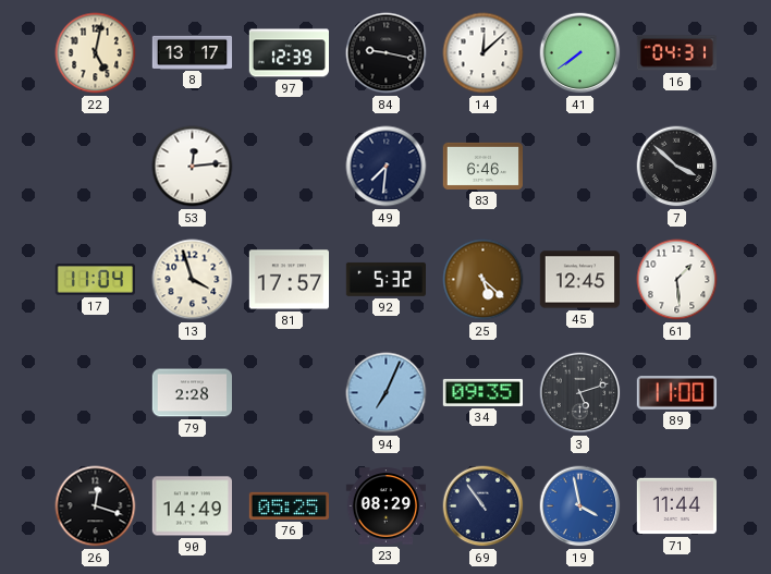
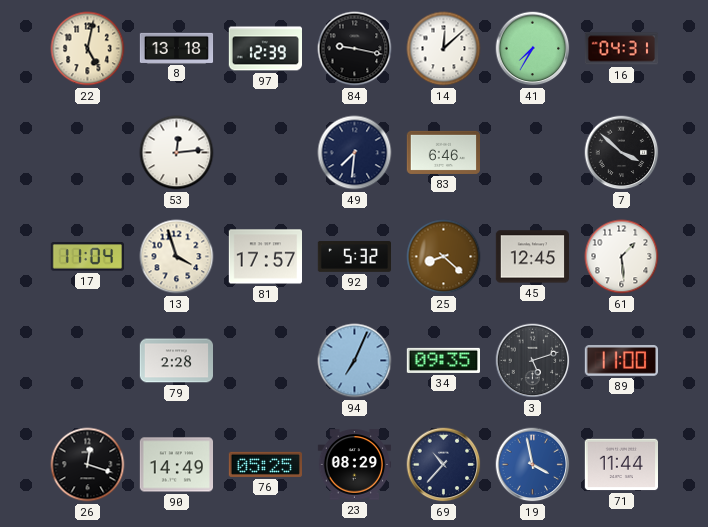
8: 13:17 -> 13:18 (177, 48)
41: 7:39 -> 7:35 (533, 49)
25: 5:22 -> 8:22 (444, 257)
69: 10:54 -> 10:37 (444, 465)
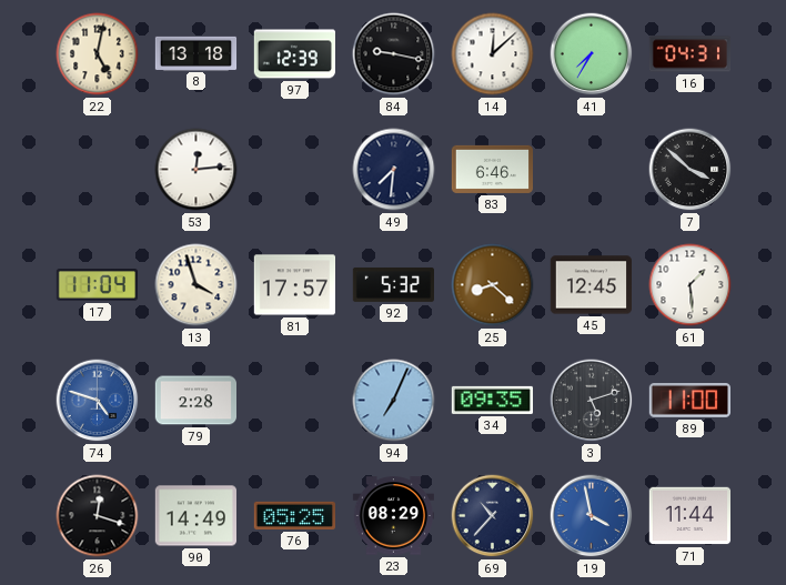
74: none -> 4:48 (98, 401)
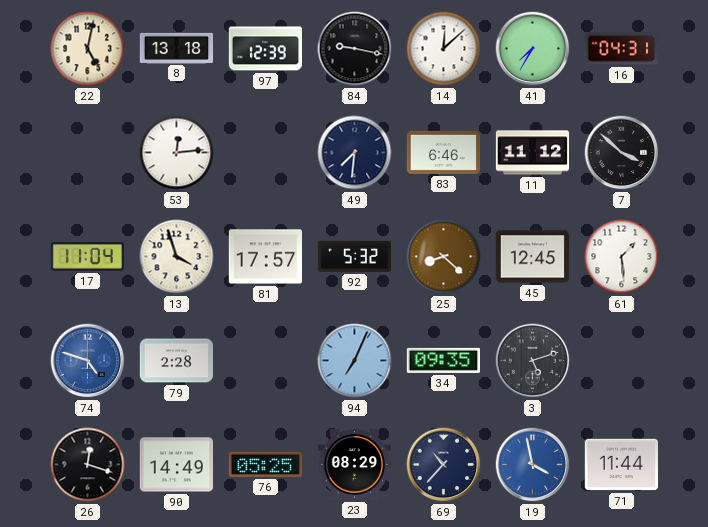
11: none -> 11:12 (533, 153)
89: 11:00 -> none (689, 401)
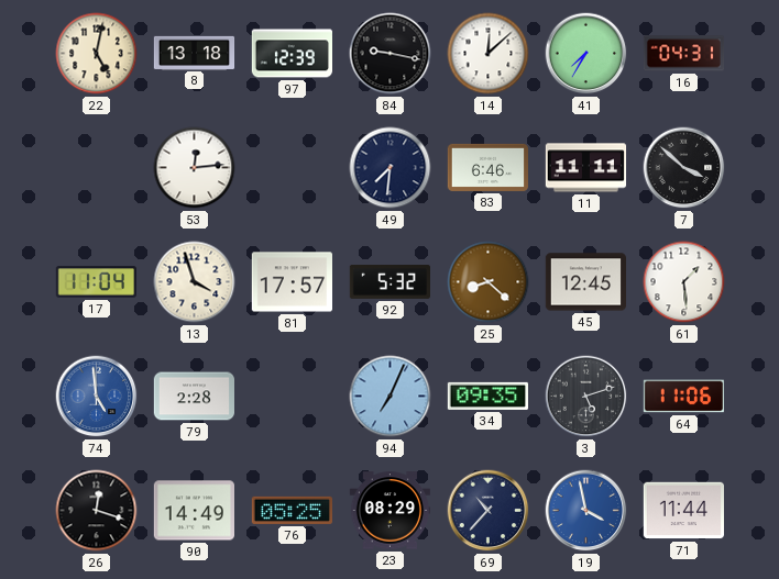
11: 11:12 -> 11:11 (586, 168)
74: 4:48 -> 4:59 (97, 397)
64: none -> 11:06 (683, 397)
